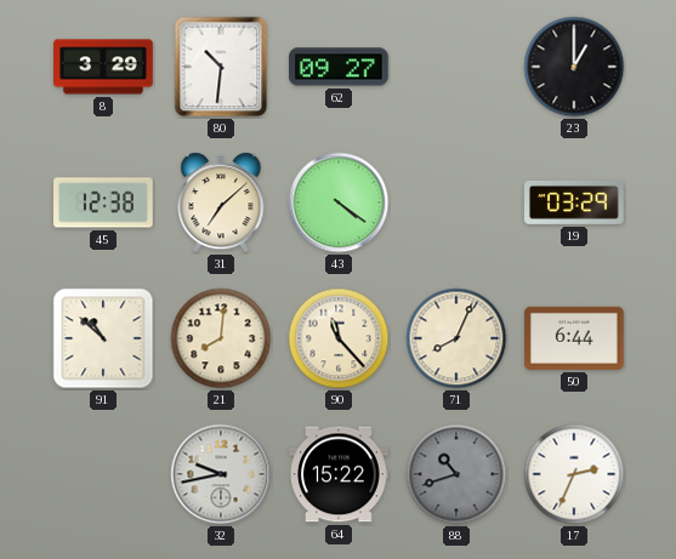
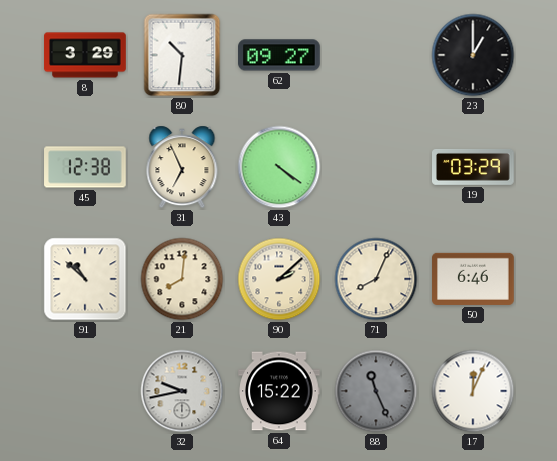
31: 7:08 -> 6:56 (182, 167)
90: 11:23 -> 2:08 (279, 279)
50: 6:44 -> 6:46 (473, 279)
88: 10:42 -> 11:26 (376, 391)
17: 2:34 -> 12:04 (473, 391)
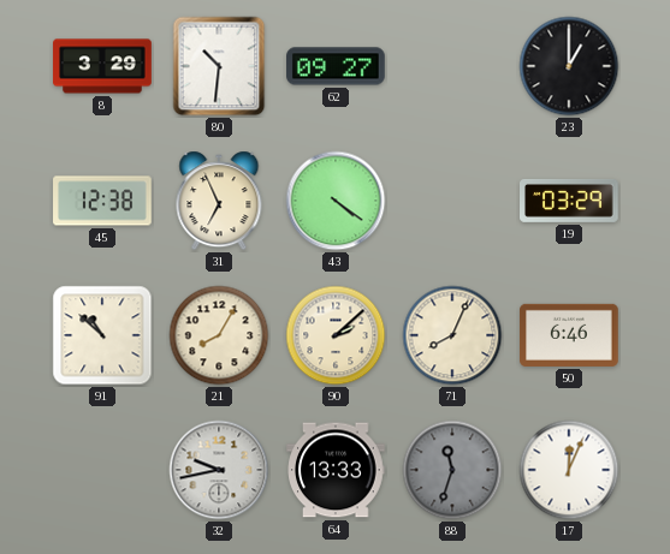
21: 8:01 -> 8:05 (219, 335)
64: 15:22 -> 13:33 (336, 470)
88: 11:26 -> 11:33 (452, 470)
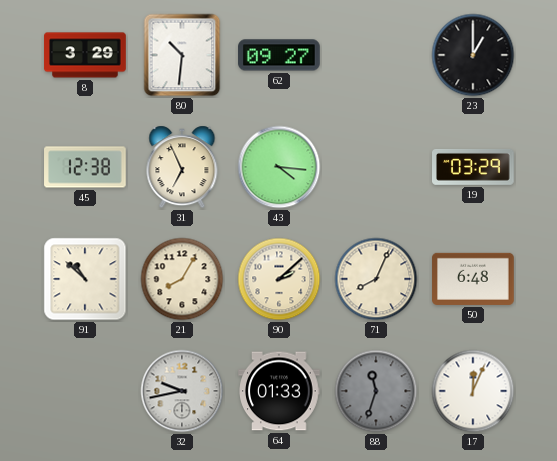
43: 4:21 -> 4:16 (279, 167)
50: 6:46 -> 6:48 (473, 279)
64: 13:33 -> 01:33 (279, 391)
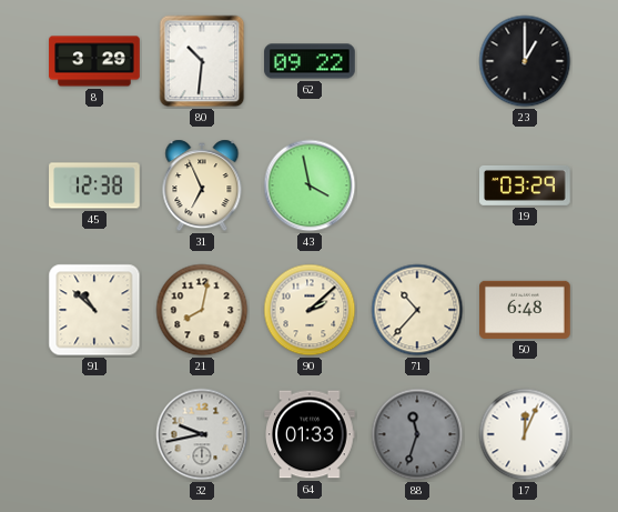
62: 09:27 -> 09:22 (310, 61)
43: 4:16 -> 3:58 (310, 185)
21: 8:05 -> 8:02 (202, 310)
71: 8:04 -> 10:37 (417, 310)
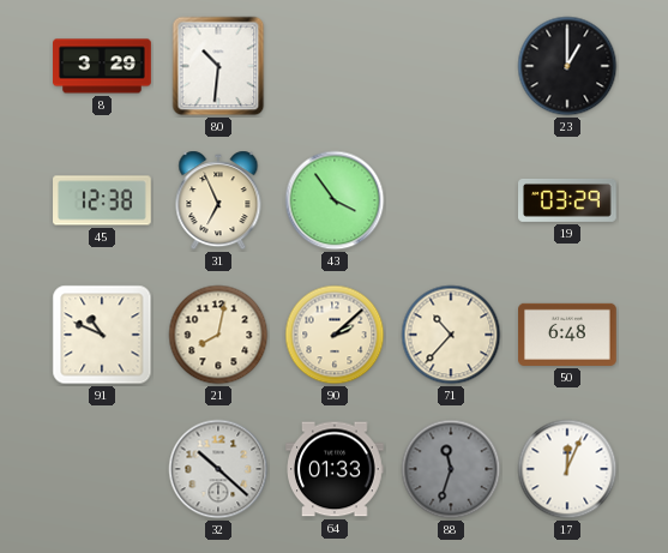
62: 09:22 -> none (310, 61)
43: 3:58 -> 3:54 (335, 200)
91: 10:52 -> 10:49 (102, 335)
32: 9:43 -> 10:22 (218, 469)
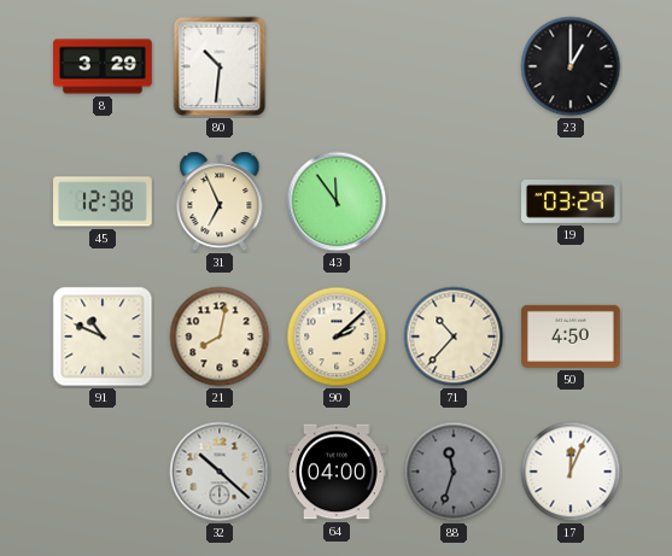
43: 3:54 -> 11:54 (337, 201)
50: 6:48 -> 4:50 (571, 336)
64: 01:33 -> 04:00 (337, 472)
